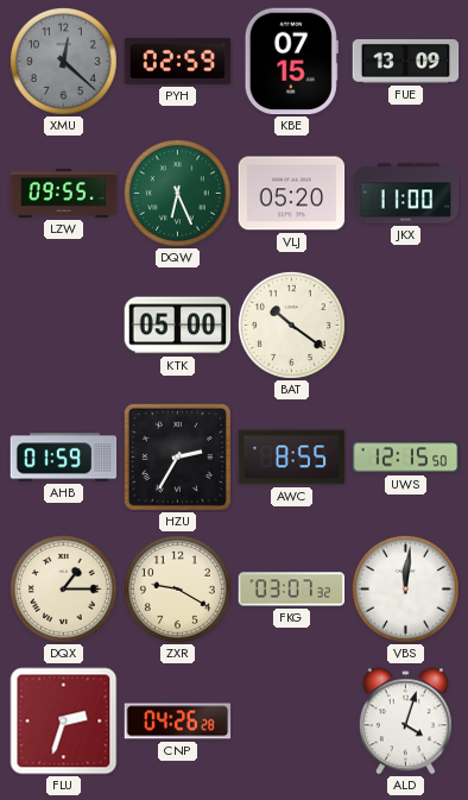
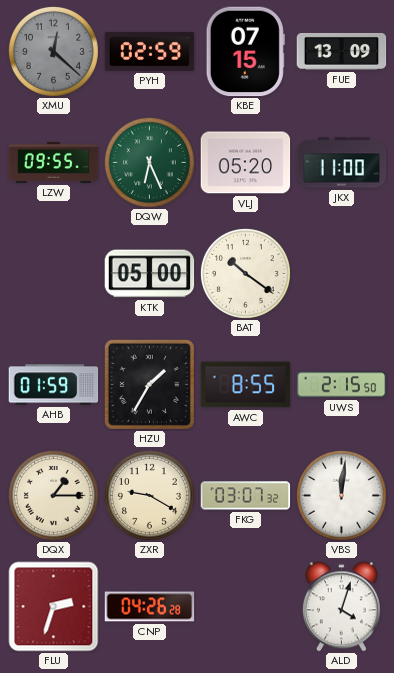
HZU: 2:35 -> 1:35 (149, 384)
UWS: 12:15 -> 2:15 (342, 385)
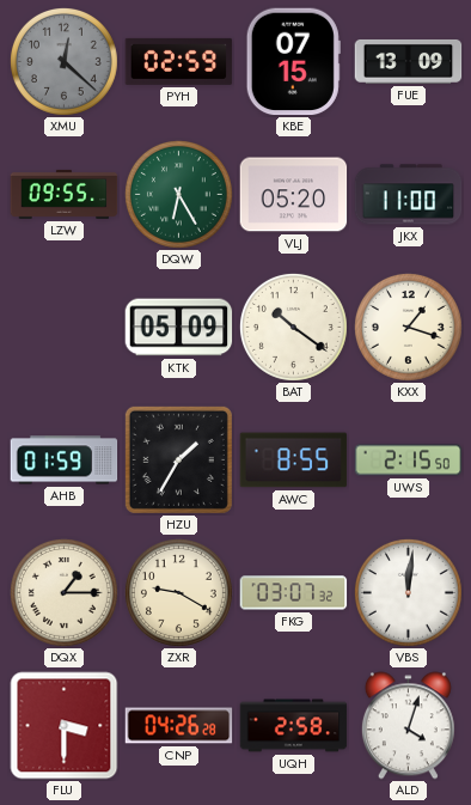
DQW: 6:26 -> 6:25 (178, 194)
KTK: 05:00 -> 05:09 (179, 328)
KXX: none -> 1:18 (408, 327)
FLU: 2:33 -> 3:30 (65, 726)
UQH: none -> 2:58 (294, 726)
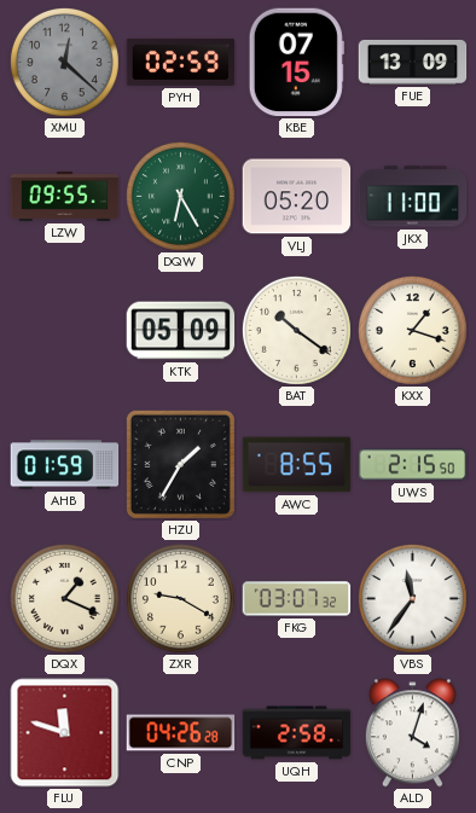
DQX: 1:15 -> 1:19 (64, 598)
VBS: 12:01 -> 11:36 (412, 598)
FLU: 3:30 -> 11:48 (65, 733)
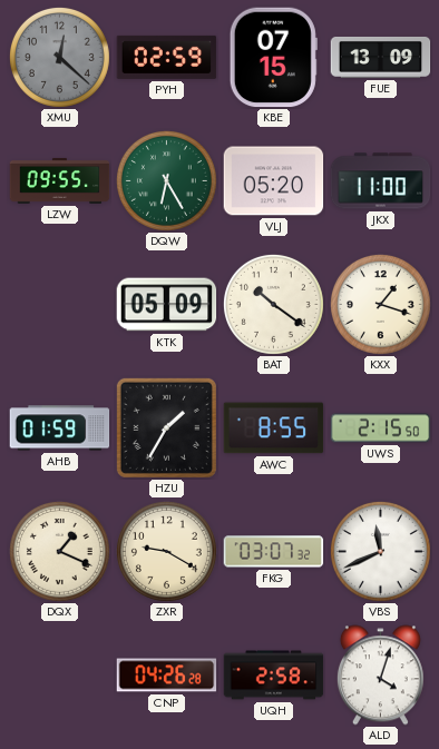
VBS: 11:36 -> 11:41 (380, 551)
FLU: 11:48 -> none (65, 733)
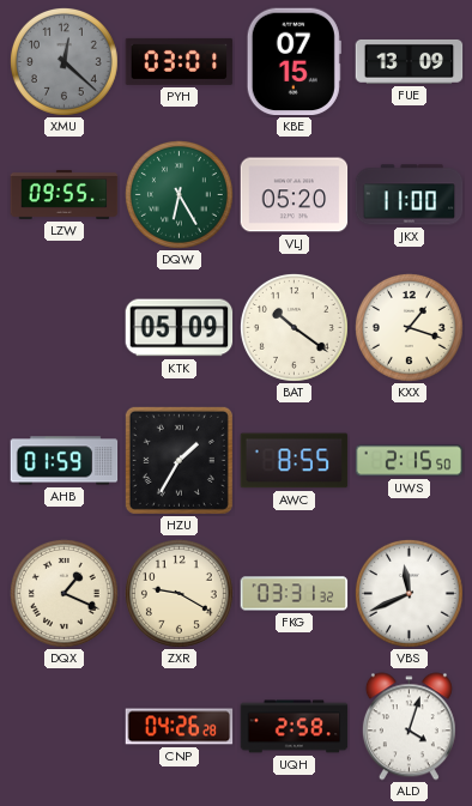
PYH: 02:59 -> 03:01 (180, 61)
FKG: 03:07 -> 03:31 (295, 594)
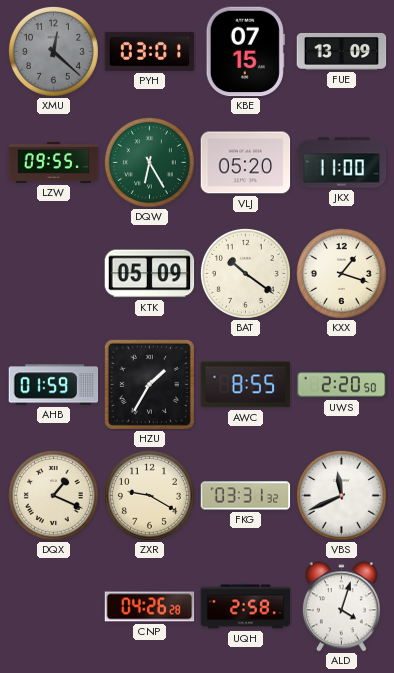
UWS: 2:15 -> 2:20 (342, 385)
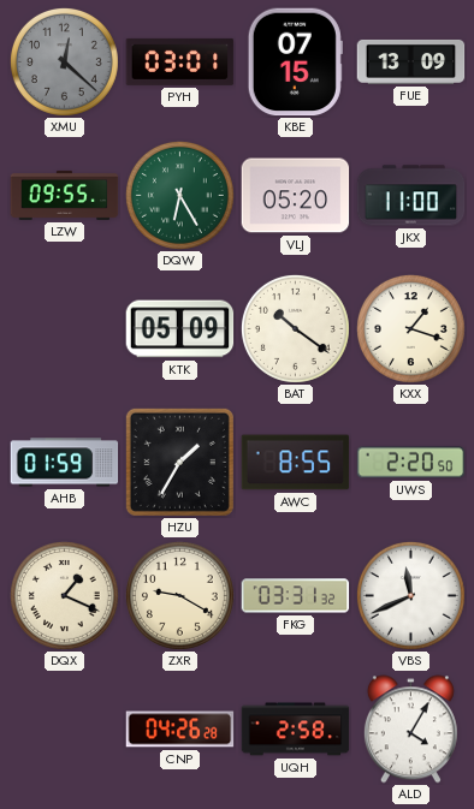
ALD: 4:03 -> 4:05 (410, 730)
